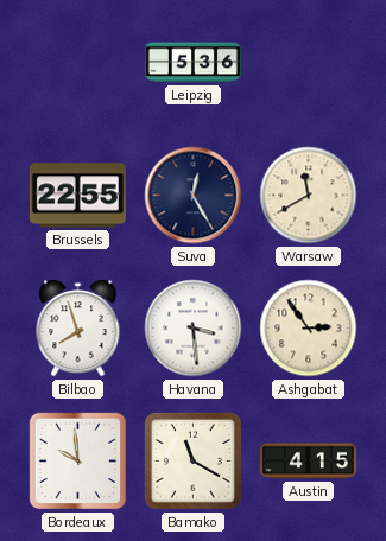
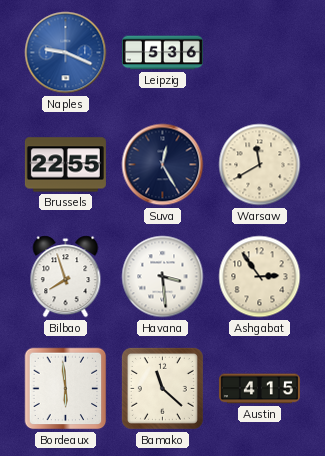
Naples: none -> 9:19 (66, 53)
Bordeaux: 9:59 -> 5:59 (66, 389)
Bamako: 11:20 -> 11:22 (162, 388)
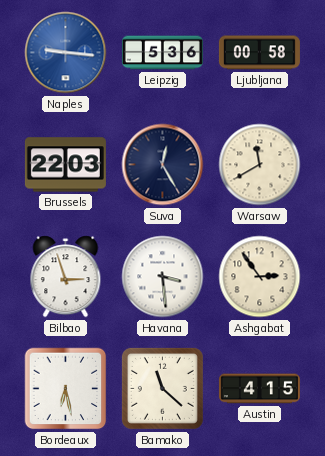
Naples: 9:19 -> 9:16 (66, 53)
Ljubljana: none -> 00:58 (259, 53)
Brussels: 22:55 -> 22:03 (65, 165)
Bilbao: 7:57 -> 2:57 (66, 277)
Bordeaux: 5:59 -> 6:28 (66, 389)
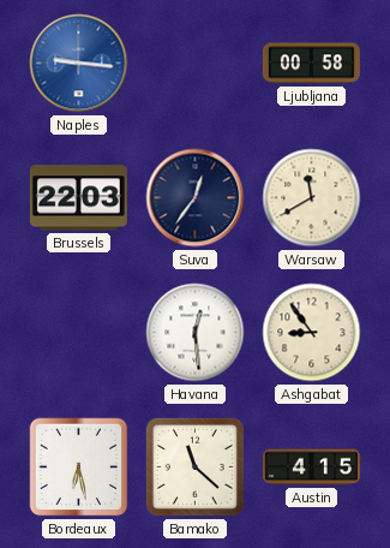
Leipzig: 5:36 -> none (162, 53)
Suva: 12:25 -> 12:36 (196, 198)
Bilbao: 2:57 -> none (66, 277)
Havana: 3:29 -> 12:29 (196, 333)
Ashgabat: 2:54 -> 8:54 (312, 333)
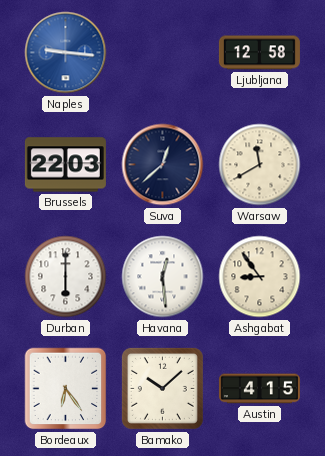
Ljubljana: 00:58 -> 12:58 (259, 53)
Suva: 12:36 -> 12:38 (163, 165)
Durban: none -> 6:00 (66, 277)
Bordeaux: 6:28 -> 6:24 (66, 389)
Bamako: 11:22 -> 10:08 (162, 388)
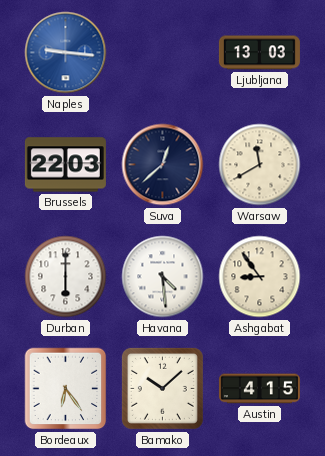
Ljubljana: 12:58 -> 13:03 (259, 53)
Havana: 12:29 -> 4:29 (163, 277)
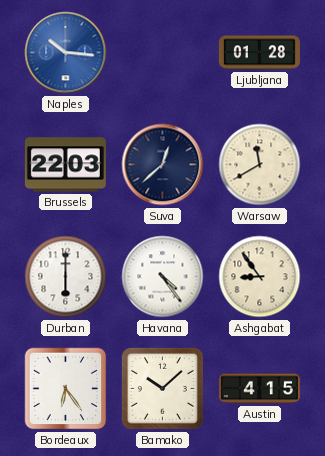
Naples: 9:16 -> 10:16 (66, 53)
Ljubljana: 13:03 -> 01:28 (259, 53)
Havana: 4:29 -> 4:24 (163, 277)
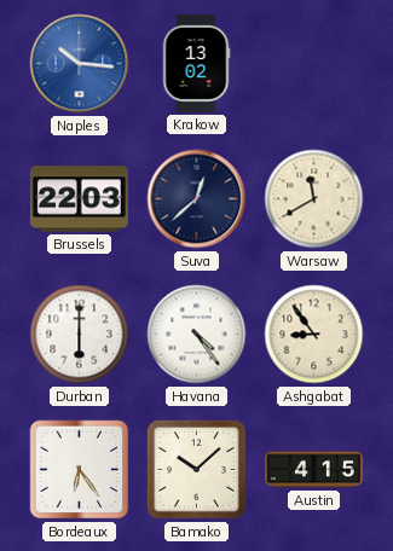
Krakow: none -> 13:02 (196, 63)
Ljubljana: 01:28 -> none (259, 53)
